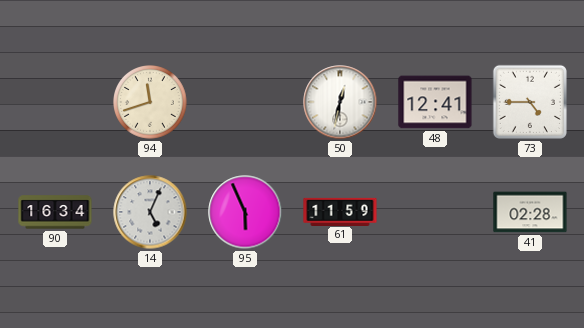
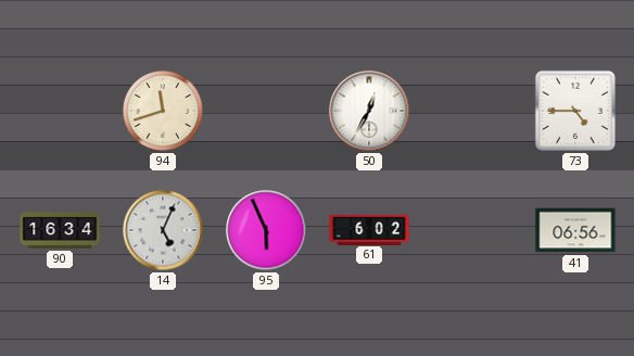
50: 12:32 -> 12:35 (369, 111)
48: 12:41 -> none (435, 102)
61: 11:59 -> 6:02 (369, 229)
41: 02:28 -> 06:56 (575, 230)
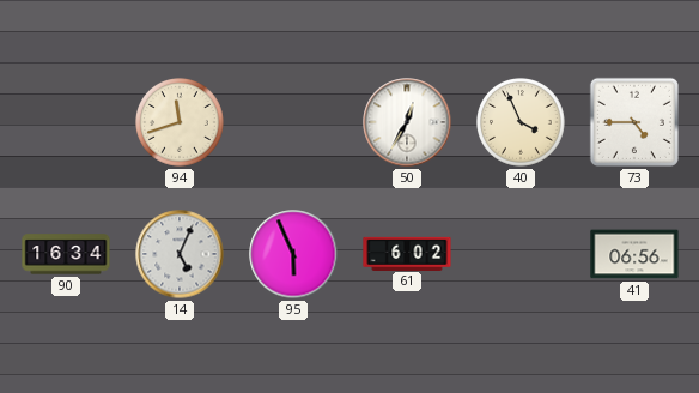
40: none -> 3:56 (522, 123)
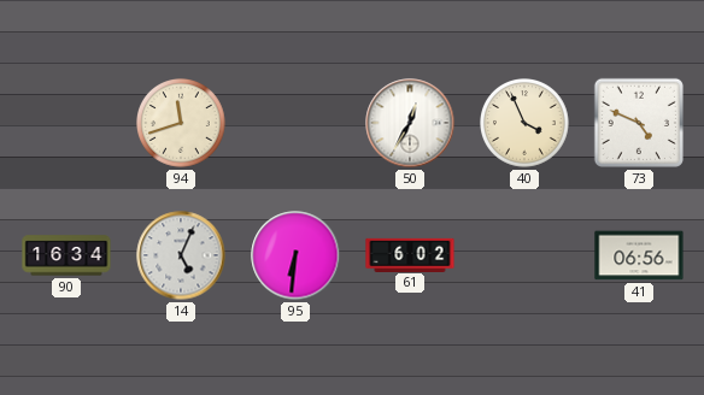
73: 4:45 -> 4:49 (639, 123)
95: 5:56 -> 6:31 (295, 255)
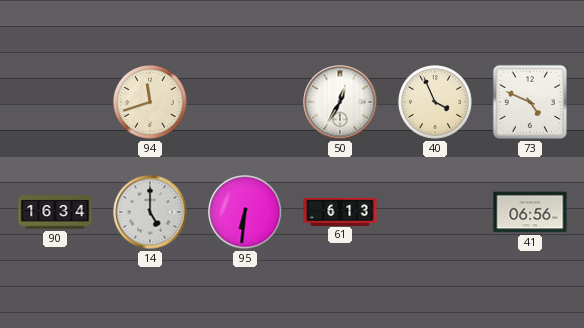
14: 5:04 -> 5:00 (150, 212)
61: 6:02 -> 6:13 (340, 211)
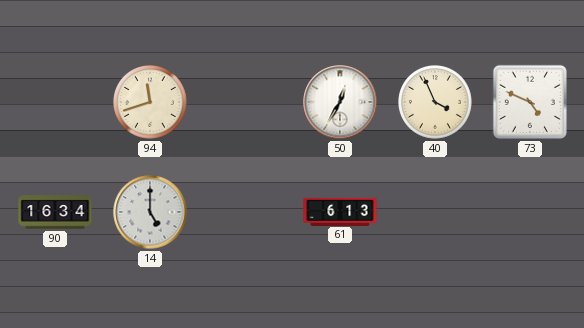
95: 6:31 -> none (245, 212)
41: 06:56 -> none (530, 212)
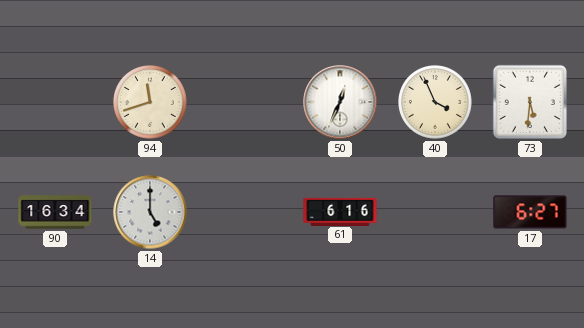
50: 12:35 -> 12:34 (340, 102)
73: 4:49 -> 5:31 (530, 102)
61: 6:13 -> 6:16 (340, 211)
17: none -> 6:27 (530, 212)
